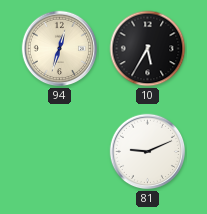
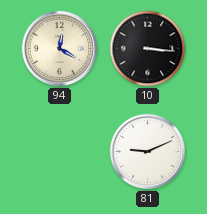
94: 12:33 -> 12:20 (60, 49)
10: 5:35 -> 3:16 (148, 49)
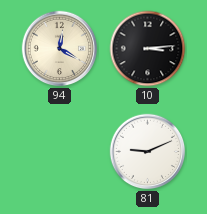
10: 3:16 -> 3:14 (148, 49)
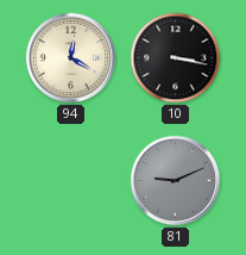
10: 3:14 -> 3:17 (176, 58)
81 dial: white -> grey (176, 181)
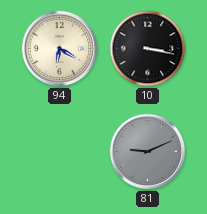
94: 12:20 -> 6:20 (60, 49)
